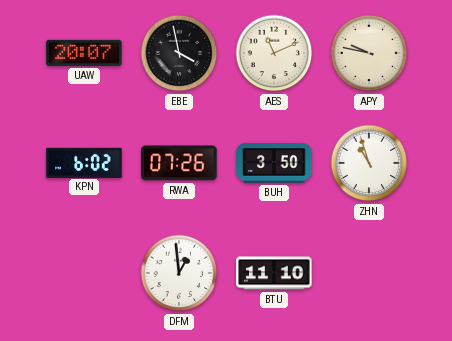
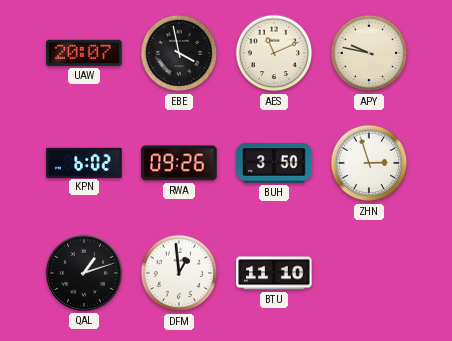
RWA: 07:26 -> 09:26 (179, 163)
ZHN: 10:57 -> 2:57 (369, 163)
QAL: none -> 1:12 (84, 273)
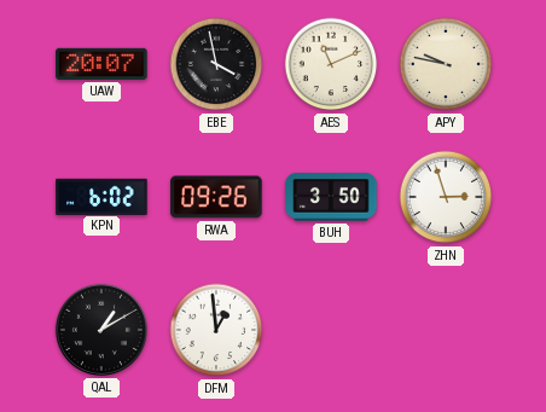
QAL: 1:12 -> 1:10 (101, 330)
BTU: 11:10 -> none (274, 273)
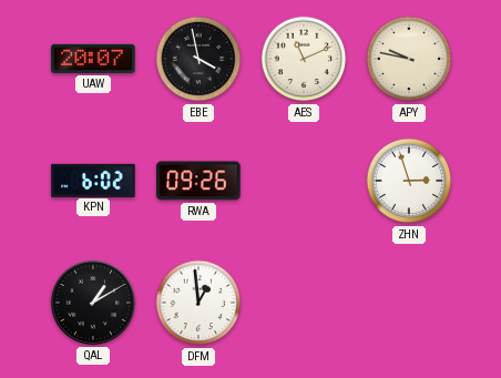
BUH: 3:50 -> none (331, 197)
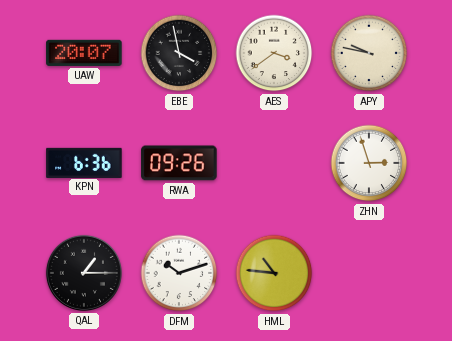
AES: 11:11 -> 3:39 (274, 53)
KPN: 6:02 -> 6:36 (84, 162)
QAL: 1:10 -> 1:15 (84, 273)
DFM: 12:59 -> 10:12 (179, 273)
HML: none -> 10:46 (274, 273)
